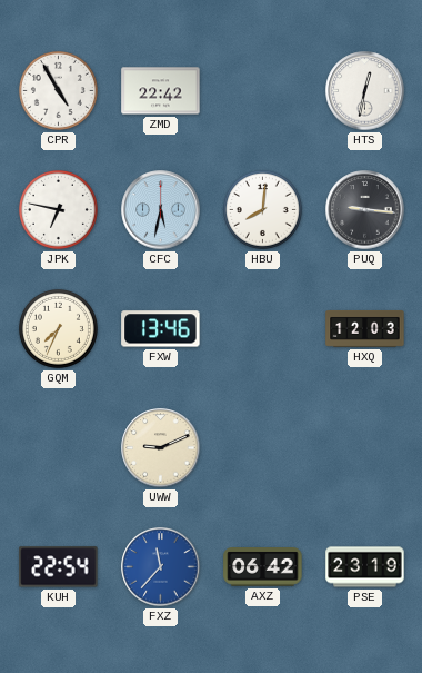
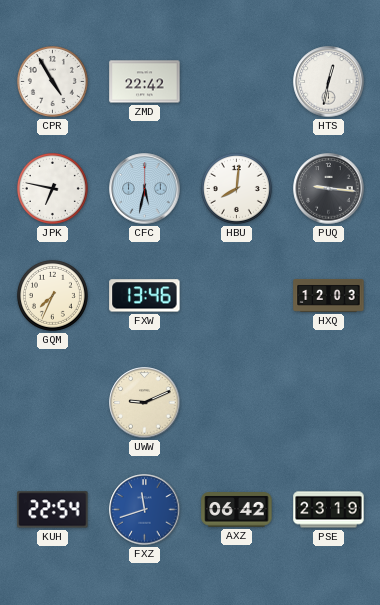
FXZ: 11:37 -> 11:42 (145, 510)
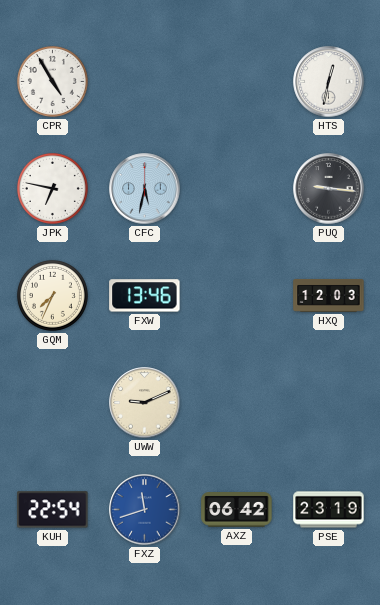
ZMD: 22:42 -> none (145, 82)
HBU: 8:01 -> none (236, 188)
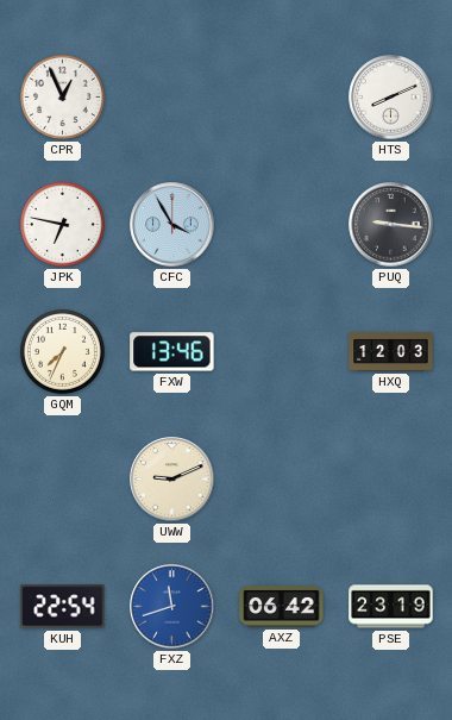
CPR: 4:55 -> 12:56 (62, 96)
HTS: 12:32 -> 8:11 (391, 98)
CFC: 5:32 -> 3:55 (172, 225)
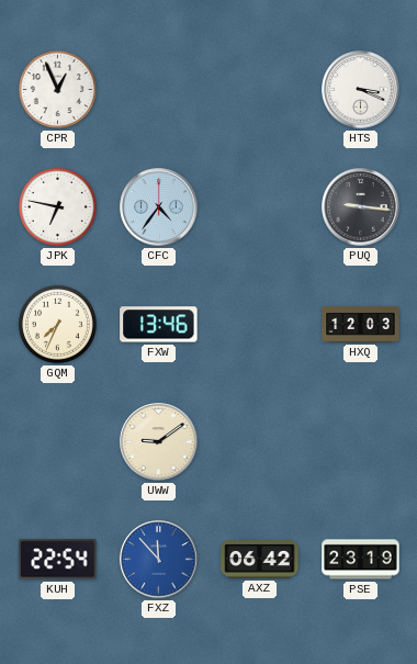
HTS: 8:11 -> 3:19 (361, 90)
CFC: 3:55 -> 4:36 (159, 207)
UWW: 9:11 -> 9:09 (159, 442)
FXZ: 11:42 -> 11:53 (159, 560)
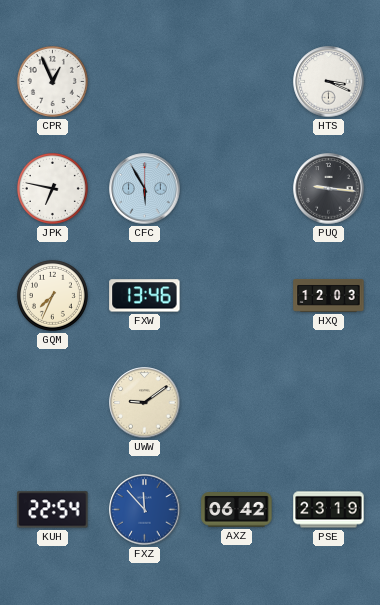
CFC: 4:36 -> 5:55 (145, 189)
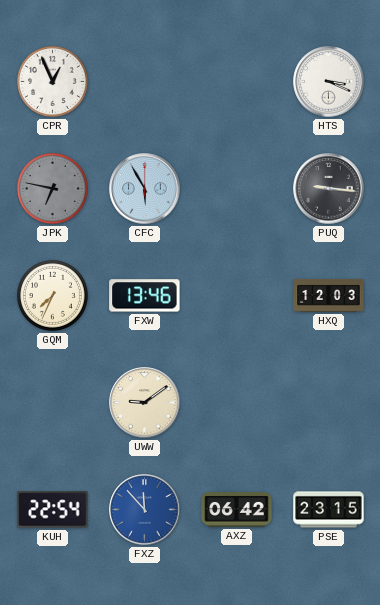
JPK dial: white -> grey (52, 188)
PSE: 23:19 -> 23:15 (329, 510)
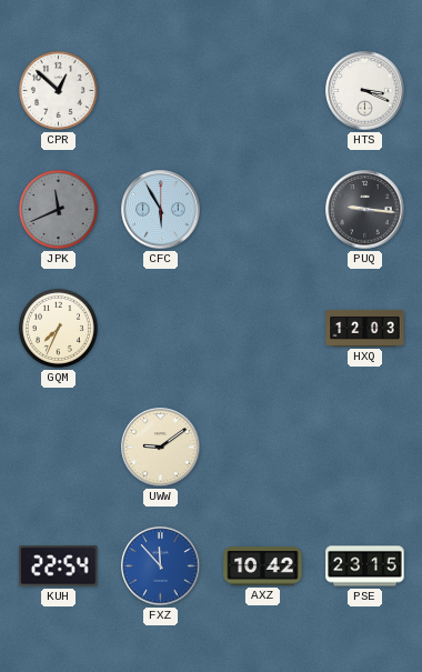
CPR: 12:56 -> 12:52 (58, 90)
JPK: 6:47 -> 11:41 (58, 209)
FXW: 13:46 -> none (145, 296)
AXZ: 06:42 -> 10:42 (263, 566)
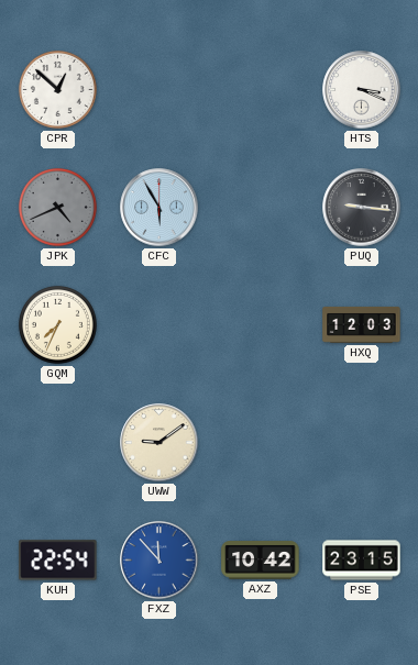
JPK: 11:41 -> 4:41 (57, 207)
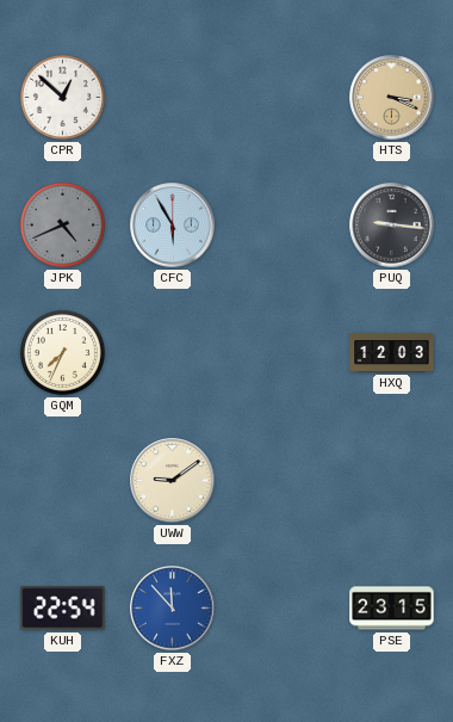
HTS dial: white -> champagne (392, 98)
AXZ: 10:42 -> none (261, 561)
